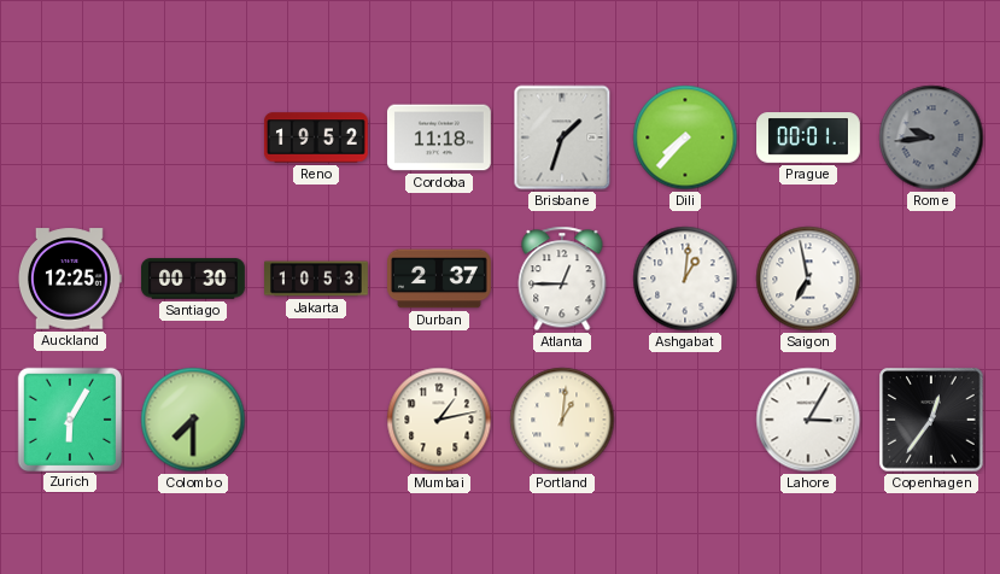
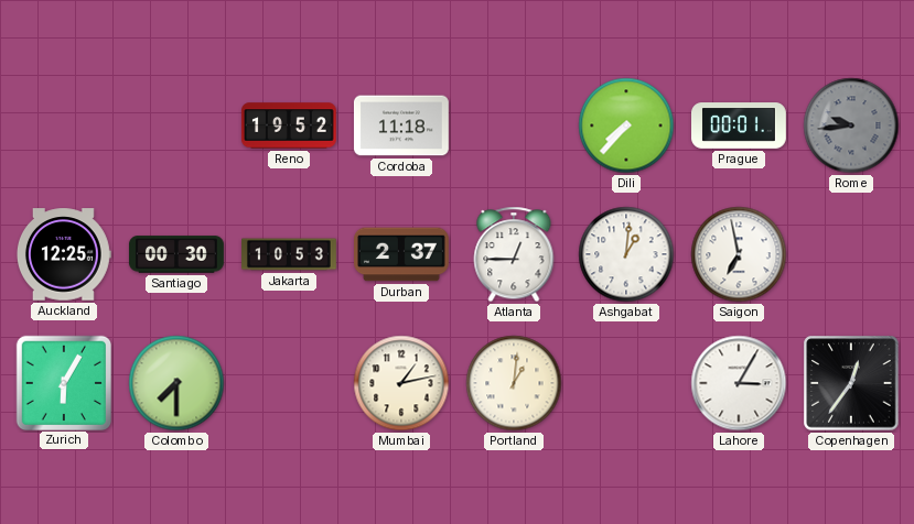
Brisbane: 1:33 -> none (562, 137)
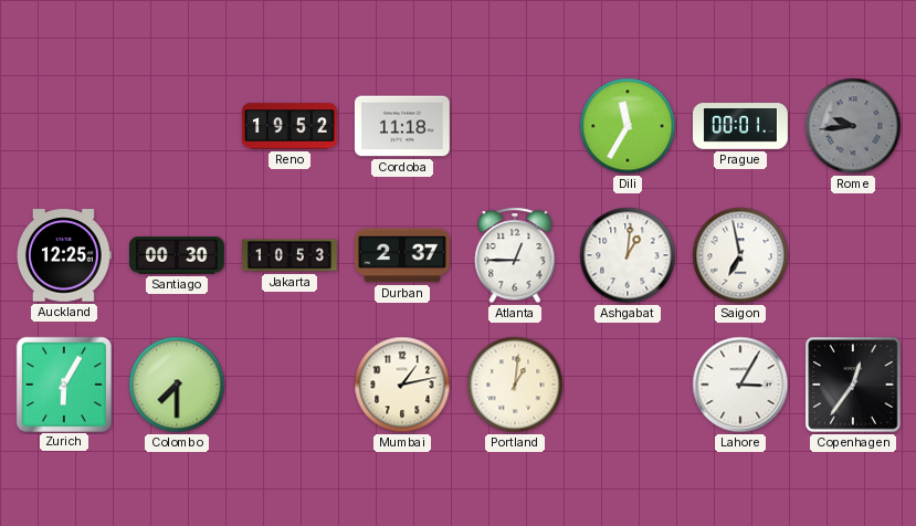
Dili: 7:37 -> 11:35 (628, 126)
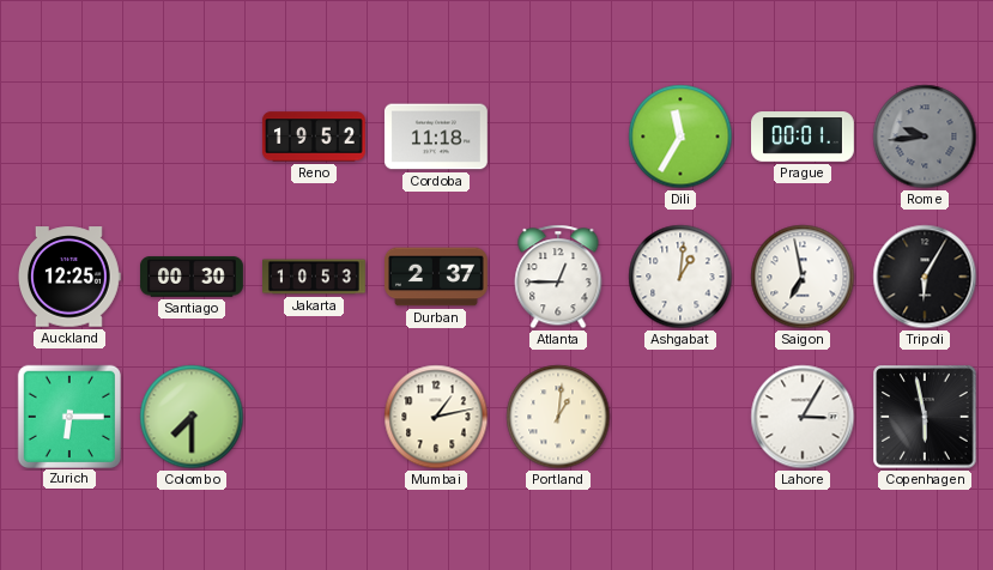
Tripoli: none -> 6:05 (925, 277)
Zurich: 6:05 -> 6:15 (68, 416)
Copenhagen: 12:36 -> 5:58 (925, 417)
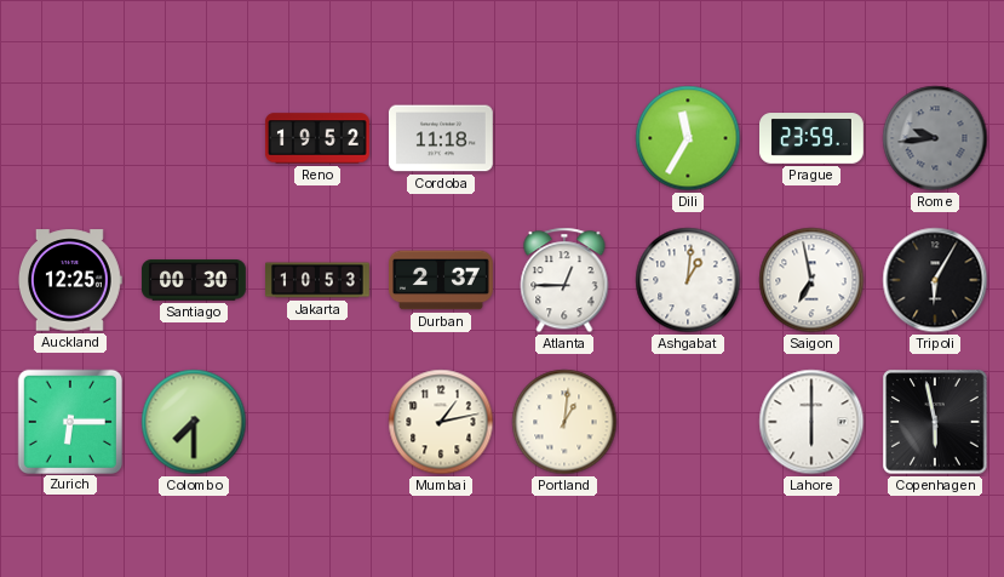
Prague: 00:01 -> 23:59 (813, 138)
Lahore: 3:05 -> 6:00 (811, 422)
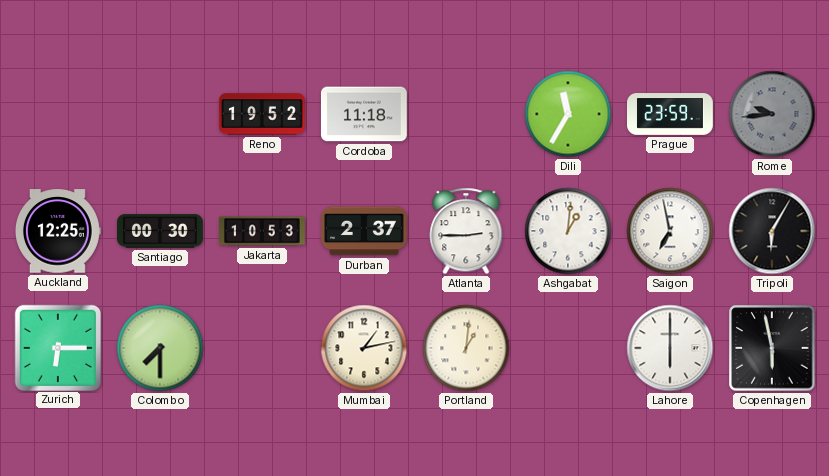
Atlanta: 12:45 -> 2:45 (466, 231)
